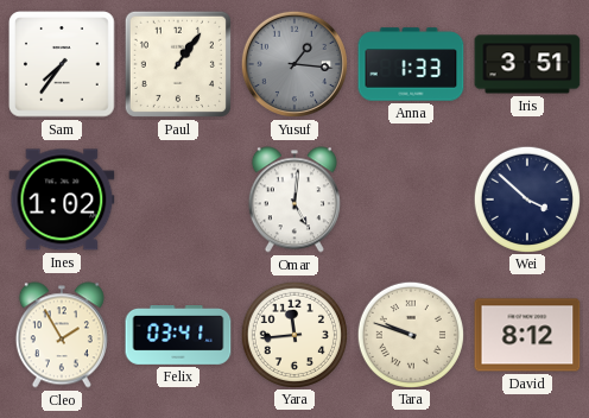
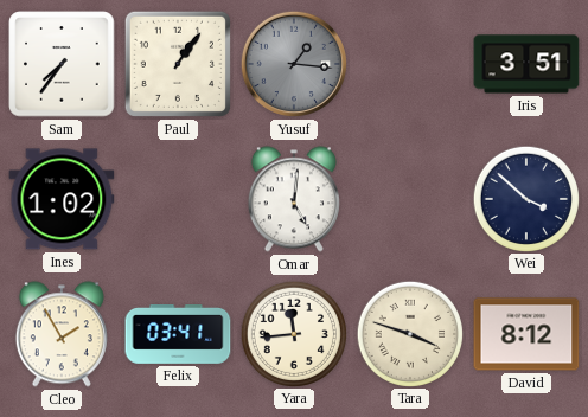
Anna: 1:33 -> none (411, 64)
Tara: 9:48 -> 3:48 (409, 333)
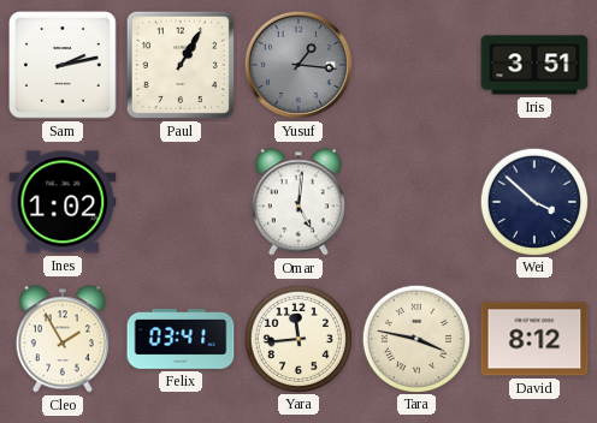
Sam: 7:36 -> 2:13 (63, 65)
Paul: 1:06 -> 1:05 (181, 65)
Tara: 3:48 -> 3:47 (415, 338)
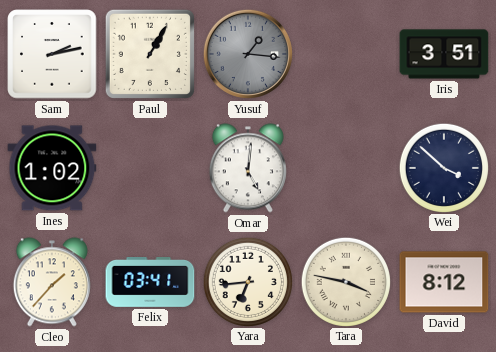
Cleo: 1:55 -> 1:37 (52, 282)
Yara: 11:44 -> 6:44 (247, 281)
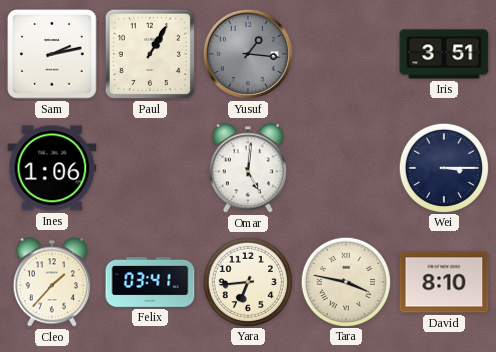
Ines: 1:02 -> 1:06 (52, 168)
Wei: 3:52 -> 3:15 (443, 167)
David: 8:12 -> 8:10 (444, 282)
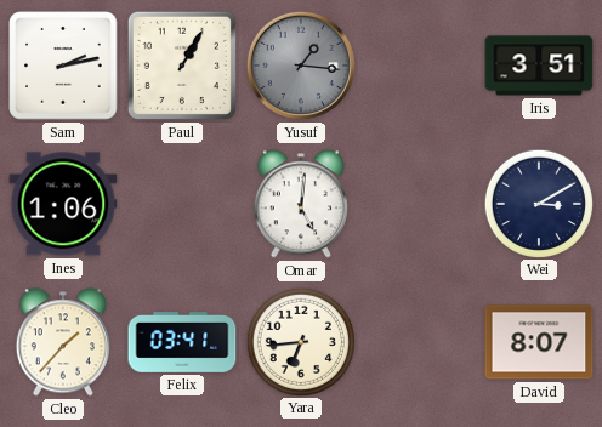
Wei: 3:15 -> 3:10 (538, 203)
Tara: 3:47 -> none (345, 281)
David: 8:10 -> 8:07 (539, 342)
